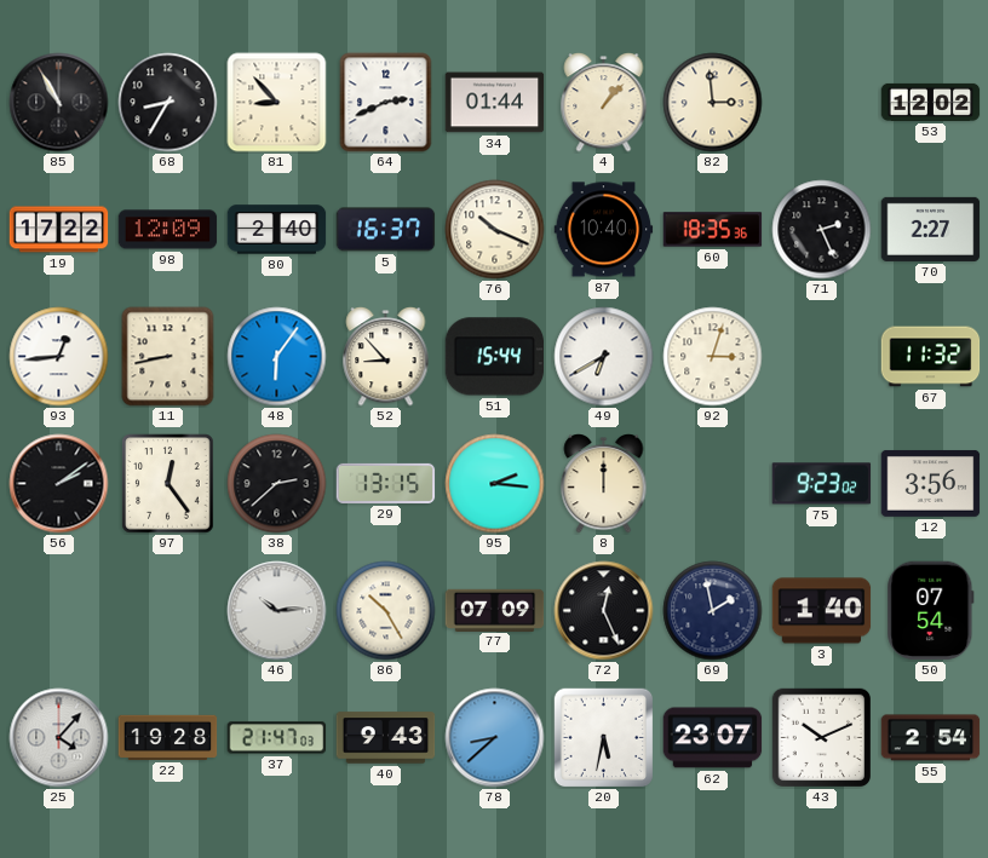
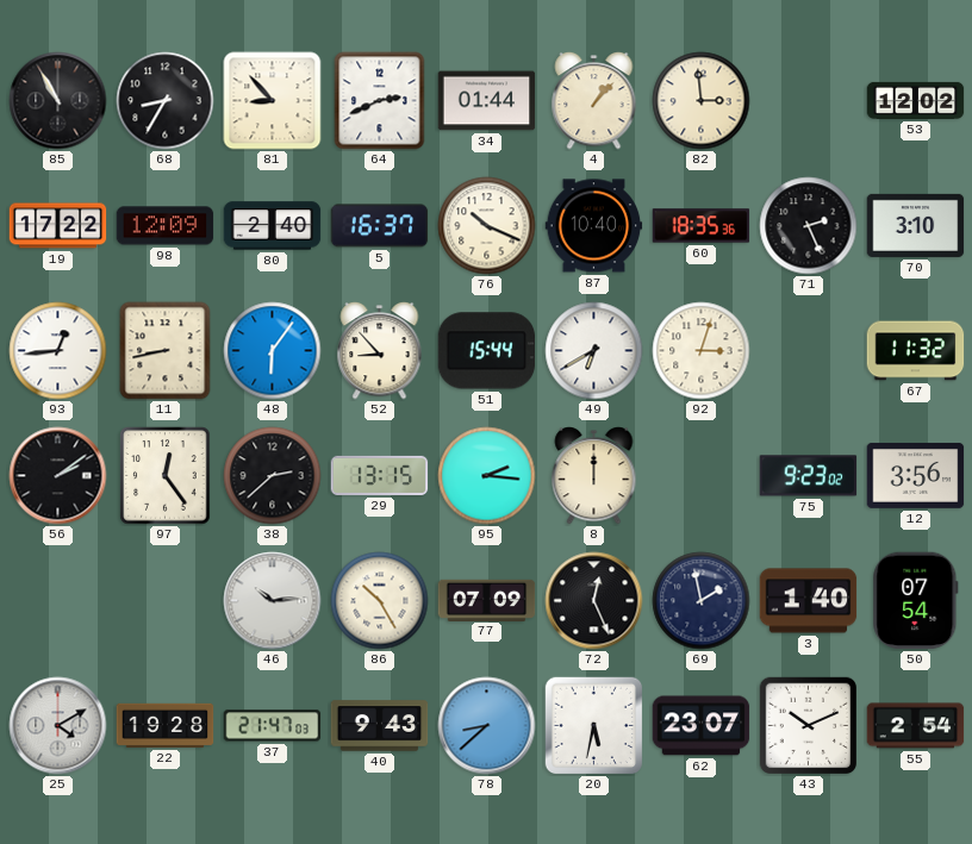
70: 2:27 -> 3:10 (916, 225)
25: 4:07 -> 4:10 (58, 726)
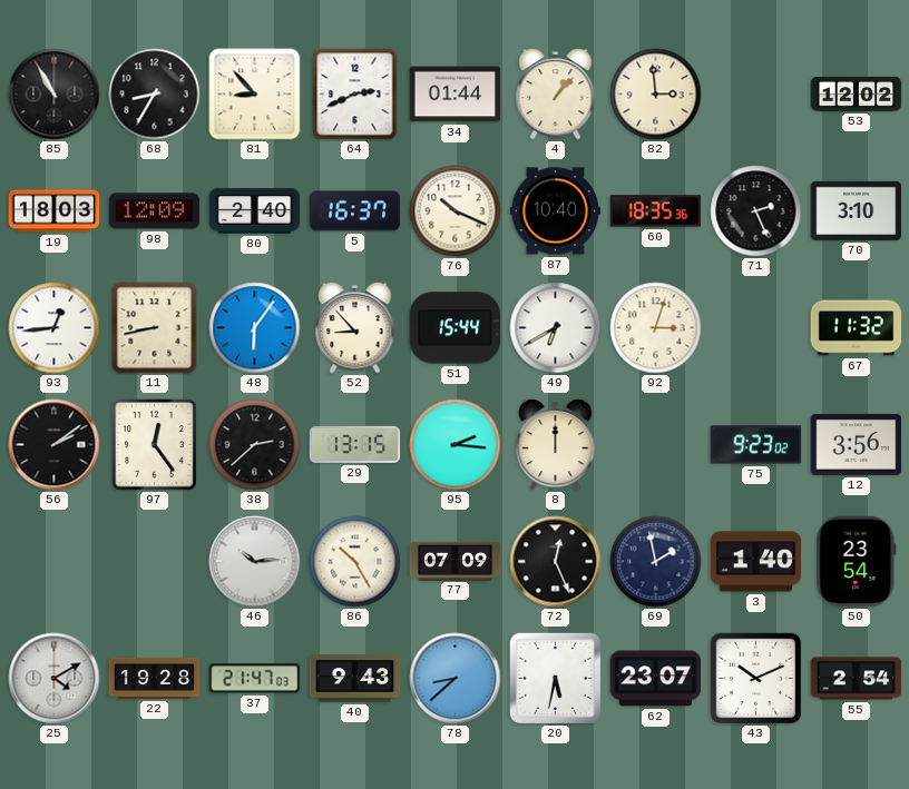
19: 17:22 -> 18:03 (55, 211)
50: 07:54 -> 23:54 (857, 562)
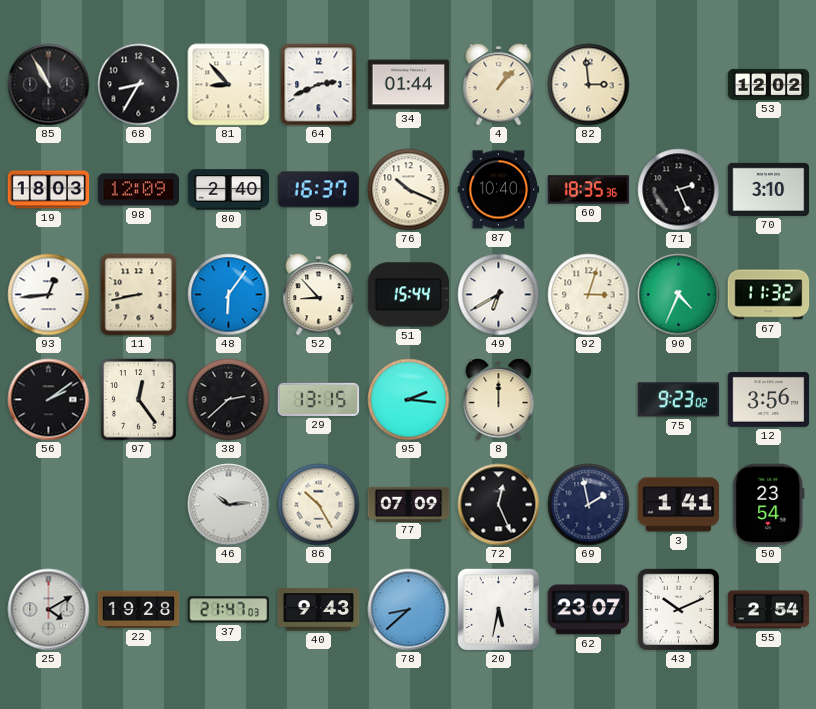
90: none -> 4:34 (679, 295)
3: 1:40 -> 1:41 (679, 505)
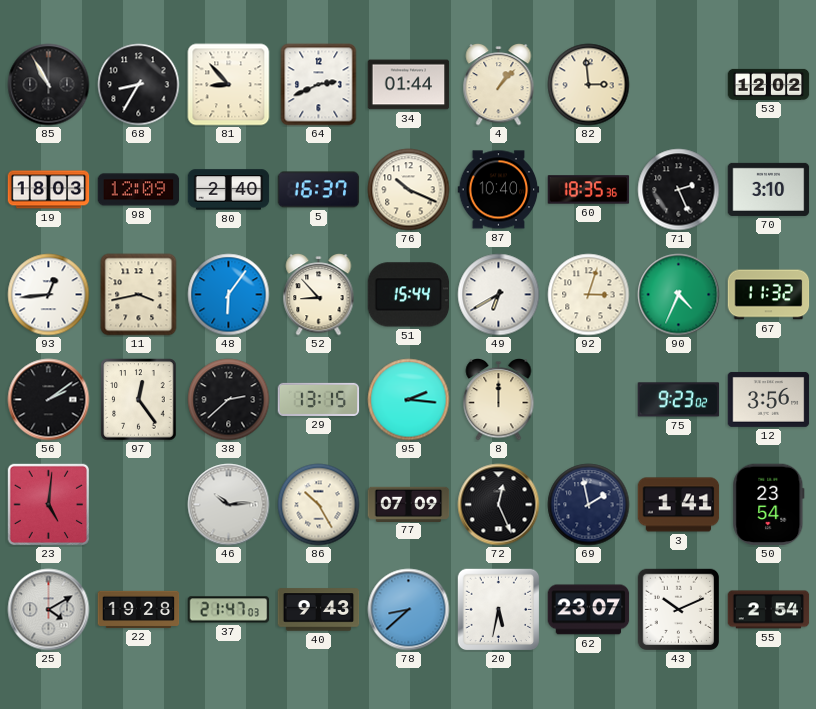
11: 8:43 -> 3:43 (139, 295)
23: none -> 5:01 (48, 504)
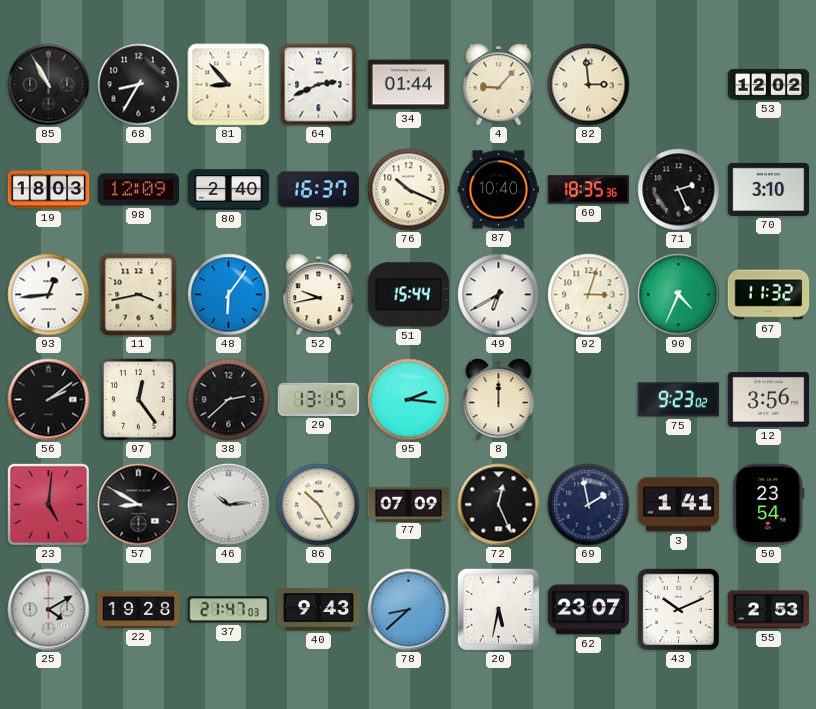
4: 1:07 -> 9:07 (499, 85)
52: 8:53 -> 9:43 (319, 295)
57: none -> 8:50 (139, 505)
55: 2:54 -> 2:53 (769, 610)
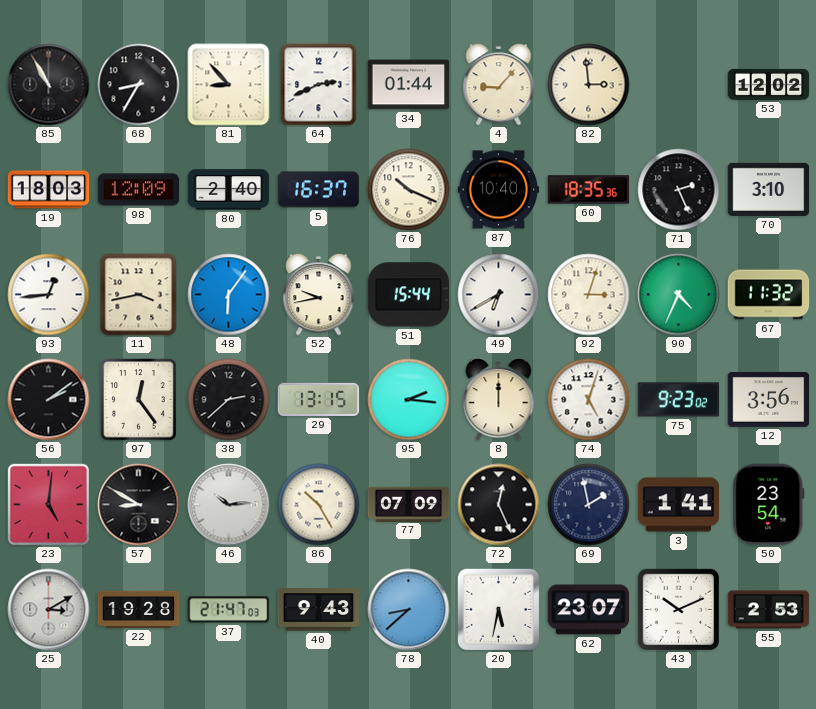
74: none -> 5:03 (589, 400)
25: 4:10 -> 3:10 (49, 610)
